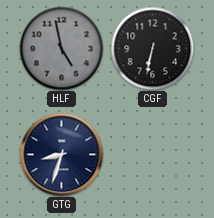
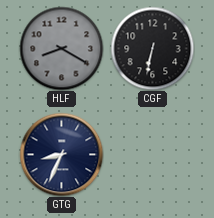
HLF: 4:58 -> 8:20 (61, 48)
GTG: 8:33 -> 8:34 (61, 154)
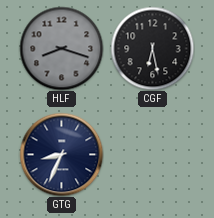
HLF: 8:20 -> 8:18 (61, 48)
CGF: 6:32 -> 6:28 (152, 48)
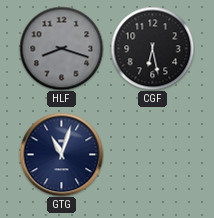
GTG: 8:34 -> 11:03 (61, 154)
